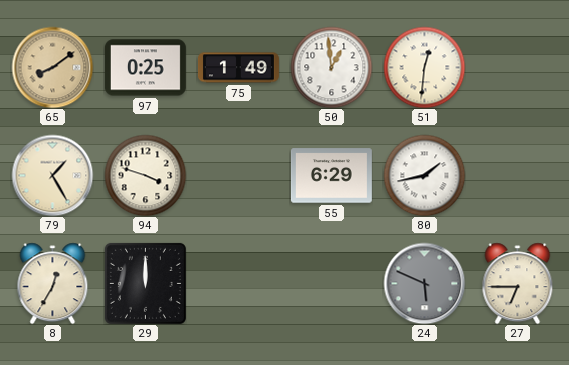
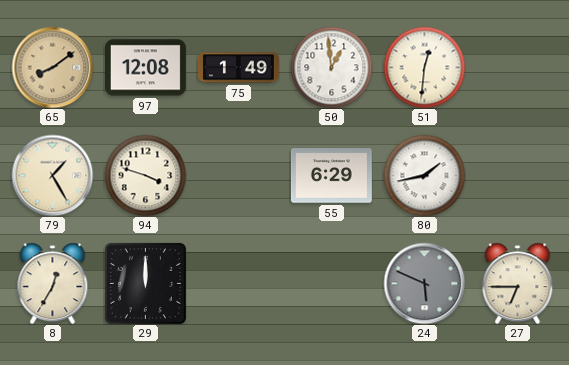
97: 0:25 -> 12:08 (145, 68)
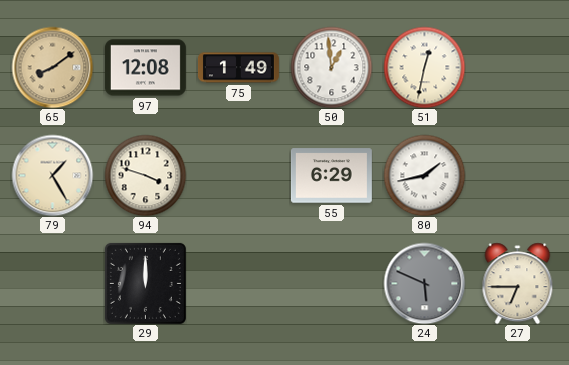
51: 12:31 -> 12:32 (424, 67)
8: 12:35 -> none (53, 283)
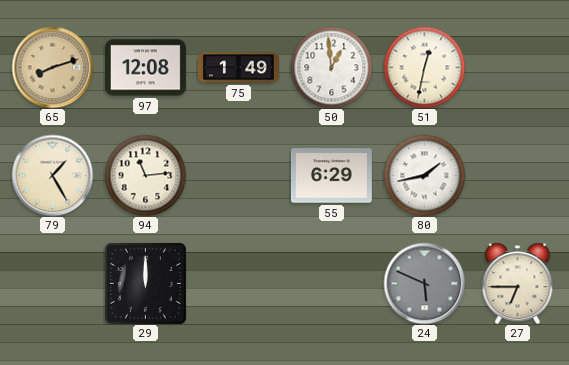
65: 8:09 -> 8:12 (52, 67)
94: 3:48 -> 11:14 (145, 175)
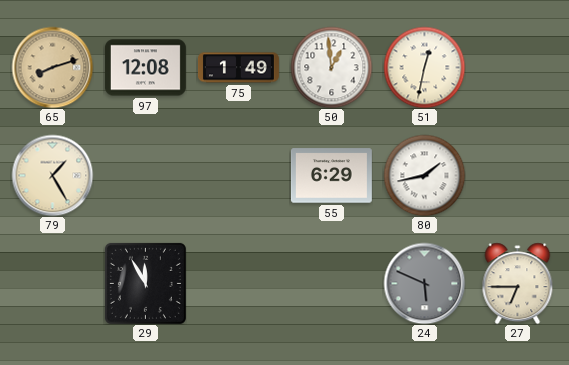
94: 11:14 -> none (145, 175)
29: 12:00 -> 11:55 (145, 283)
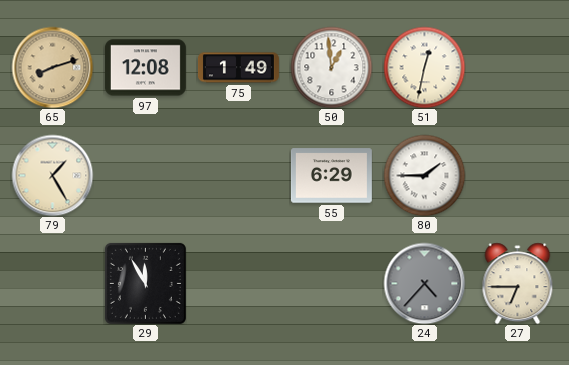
80: 1:43 -> 1:45 (424, 175)
24: 5:49 -> 4:37 (424, 283)
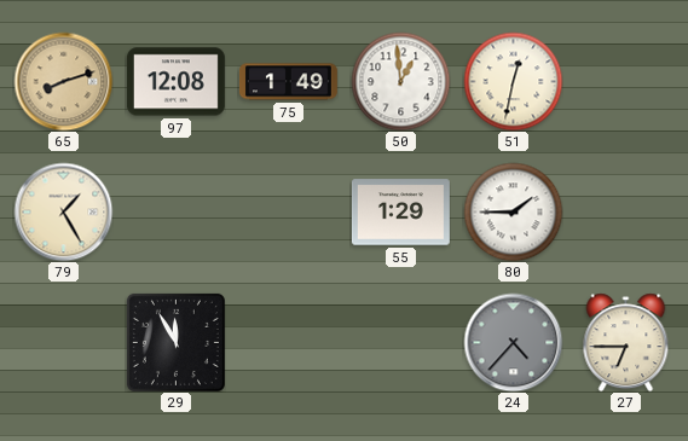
55: 6:29 -> 1:29 (400, 213)
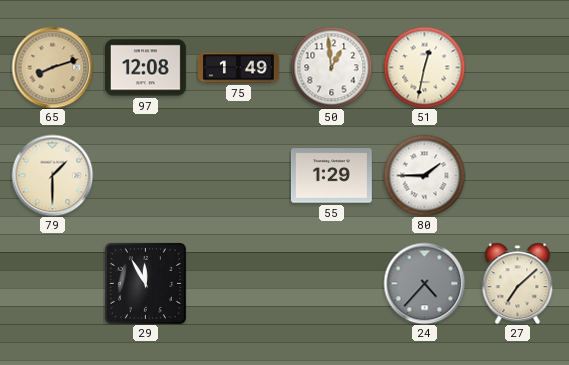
79: 1:25 -> 1:30 (52, 175)
27: 6:45 -> 7:08 (518, 283)
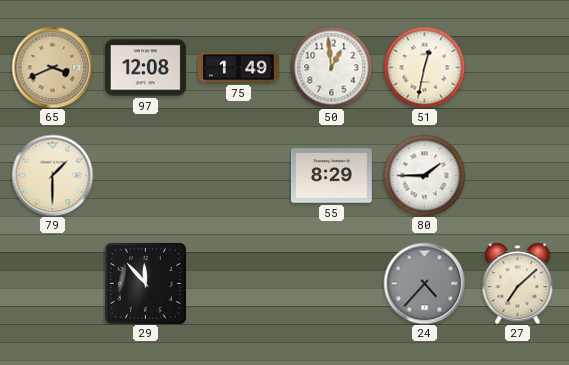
65: 8:12 -> 3:41 (52, 67)
55: 1:29 -> 8:29 (331, 176)
29: 11:55 -> 11:53 (145, 283)
